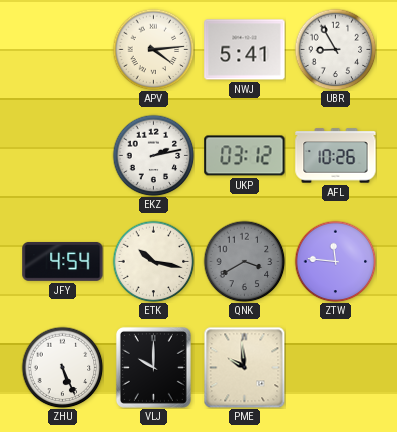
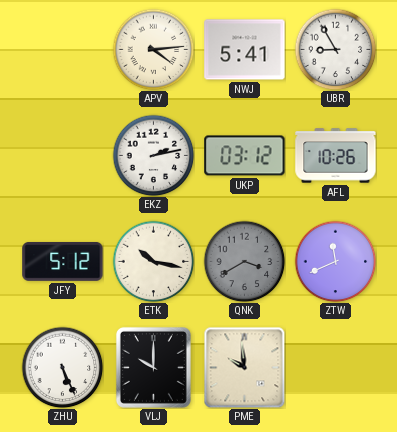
JFY: 4:54 -> 5:12 (63, 261)
ZTW: 11:46 -> 11:41 (335, 261)
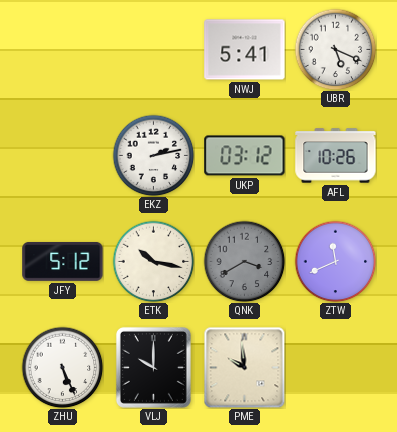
APV: 4:14 -> none (153, 49)
UBR: 8:55 -> 5:19 (335, 49)
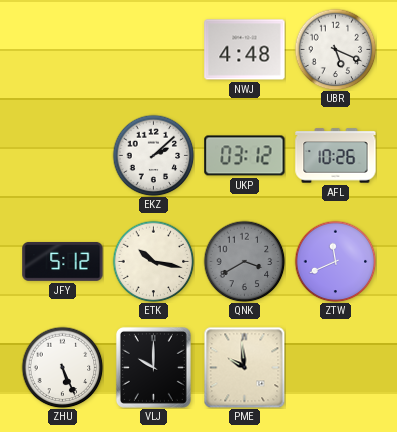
NWJ: 5:41 -> 4:48 (245, 50)
EKZ: 2:13 -> 2:08 (153, 155)
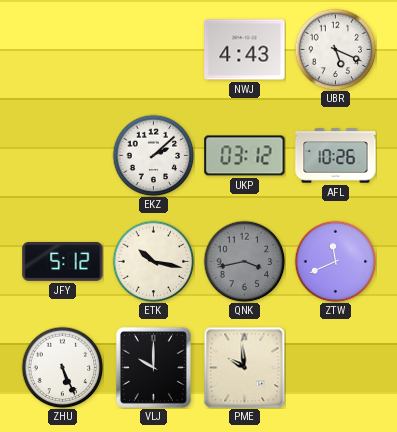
NWJ: 4:48 -> 4:43 (245, 50)
QNK: 3:40 -> 3:43 (244, 261)
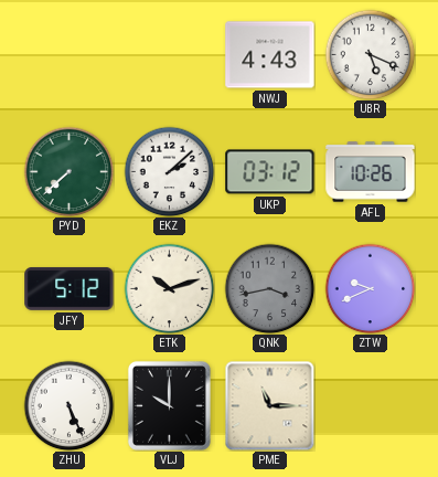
PYD: none -> 7:38 (68, 171)
ETK: 10:17 -> 10:12 (169, 288)
ZTW: 11:41 -> 9:41 (370, 288)
PME: 9:59 -> 11:15 (269, 405)
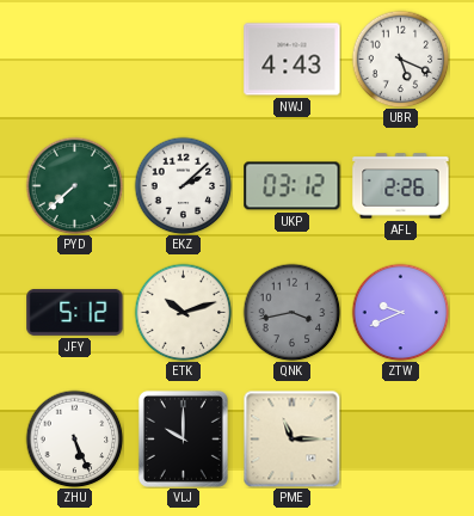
AFL: 10:26 -> 2:26 (401, 186)
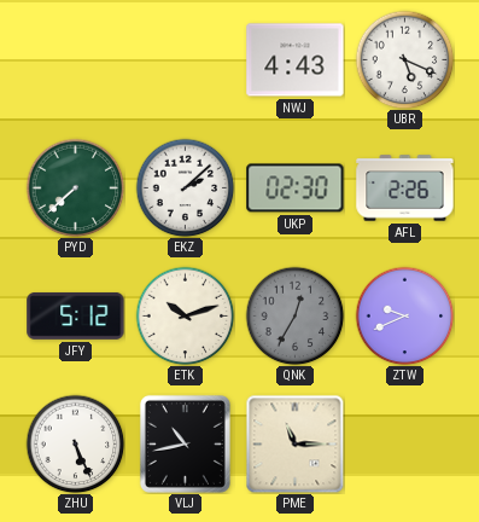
UKP: 03:12 -> 02:30 (296, 188)
QNK: 3:43 -> 12:35 (294, 315)
VLJ: 10:00 -> 10:43 (185, 443)
